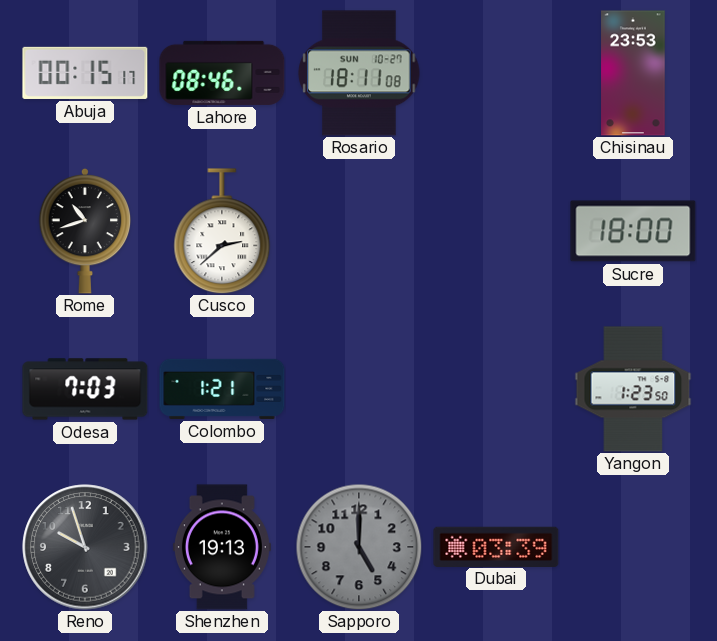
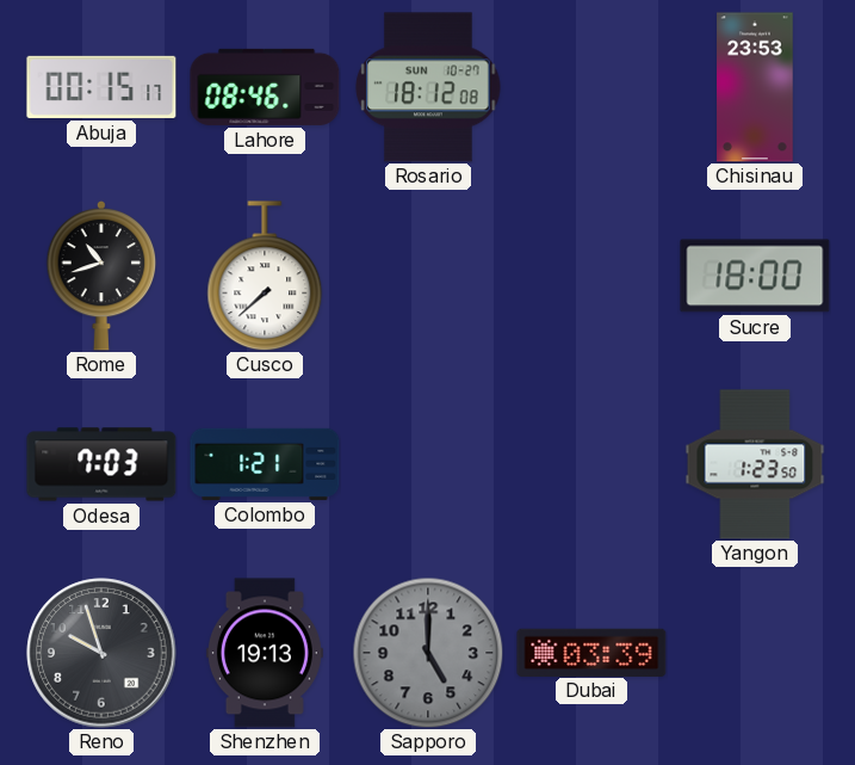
Rosario: 18:11 -> 18:12 (428, 87)
Cusco: 2:38 -> 7:38 (265, 276)
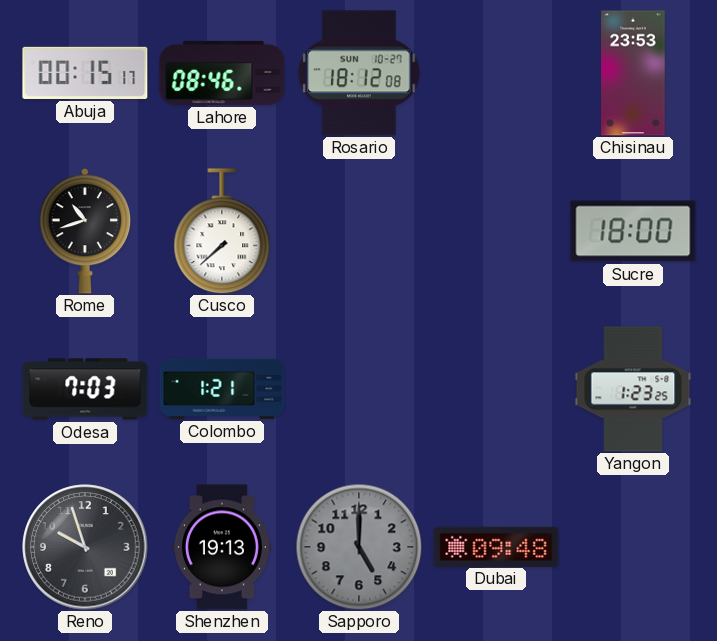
Yangon: 1:23:50 -> 1:23:25 (633, 389)
Dubai: 03:39 -> 09:48 (496, 546)
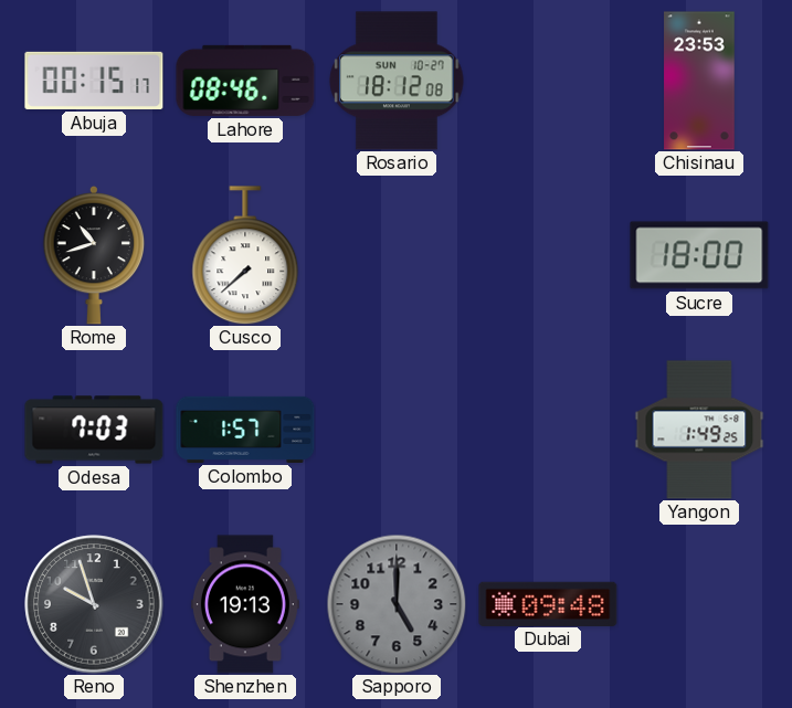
Colombo: 1:21 -> 1:57 (245, 430)
Yangon: 1:23 -> 1:49 (699, 430)
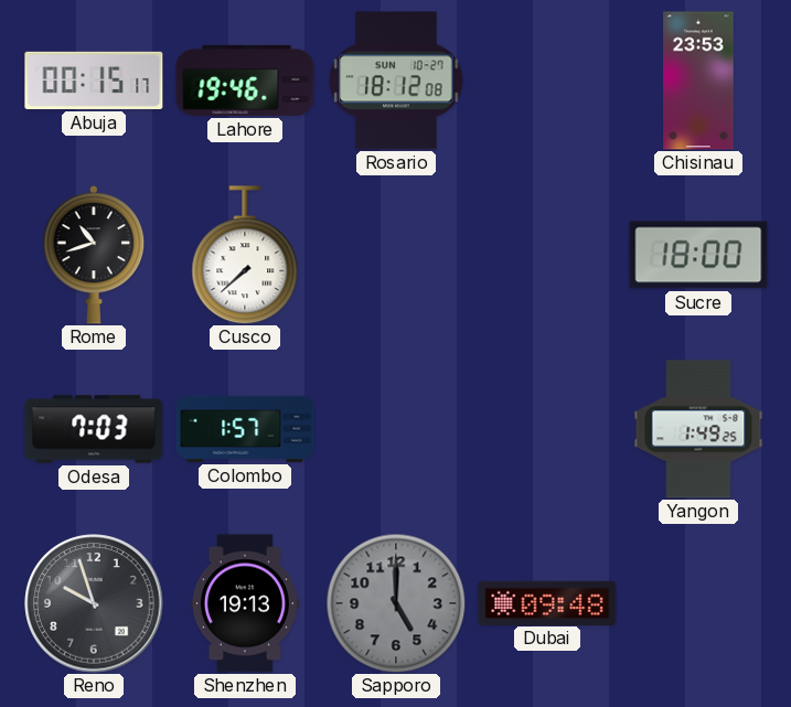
Lahore: 08:46 -> 19:46 (245, 81)
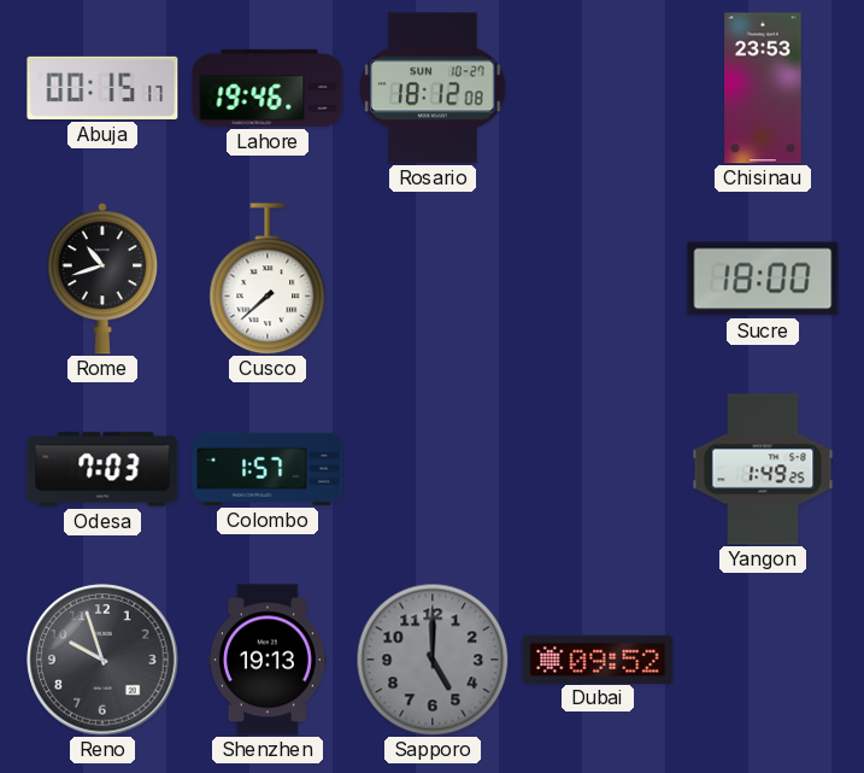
Dubai: 09:48 -> 09:52 (598, 658)
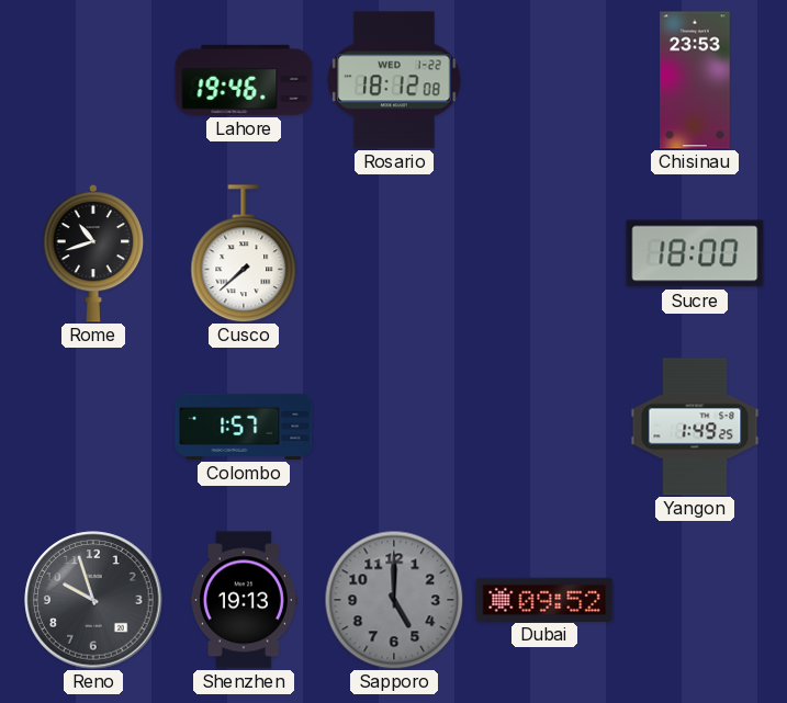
Abuja: 00:15 -> none (102, 88)
Rosario date: SUN 10-27 -> WED 1-22 (394, 80)
Odesa: 7:03 -> none (102, 469)
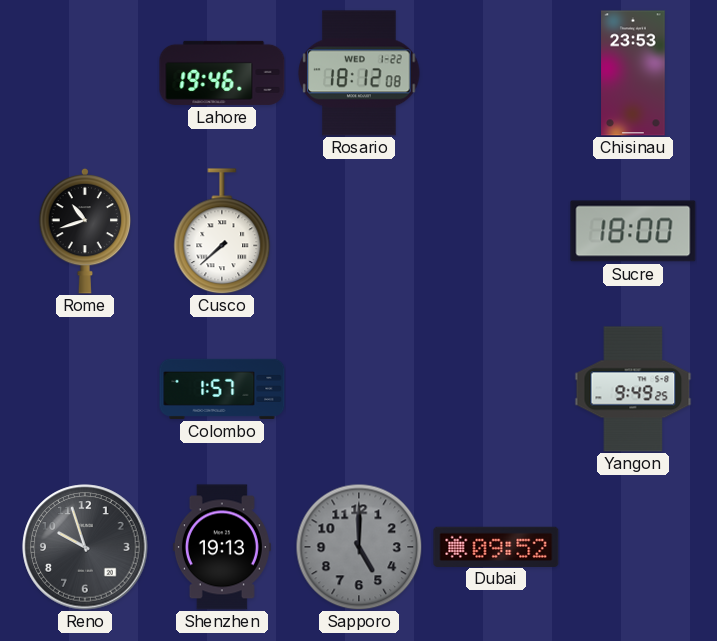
Yangon: 1:49 -> 9:49 (633, 389)
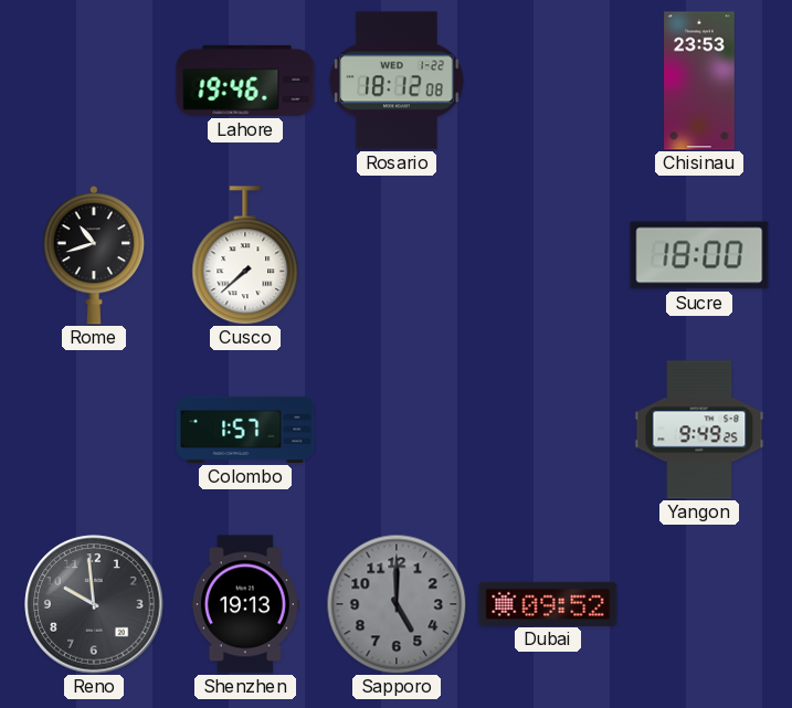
Reno: 9:57 -> 9:59 (94, 604)
